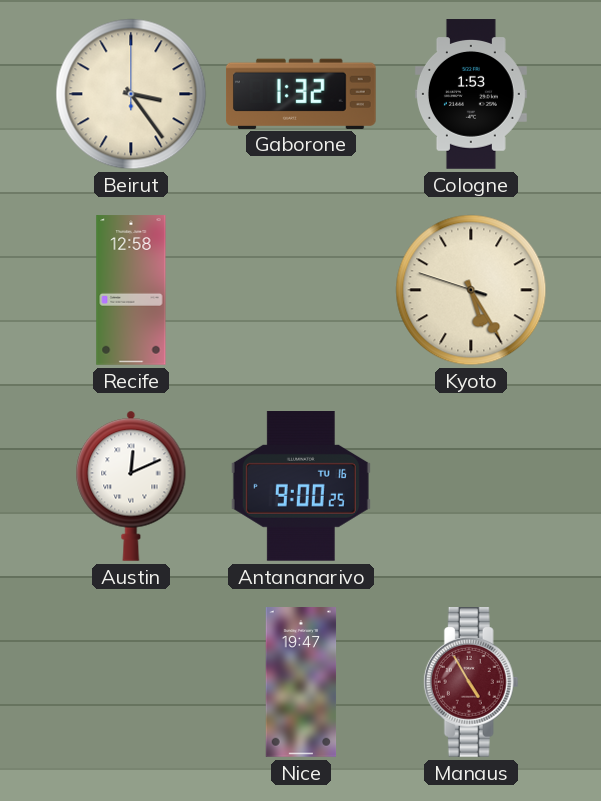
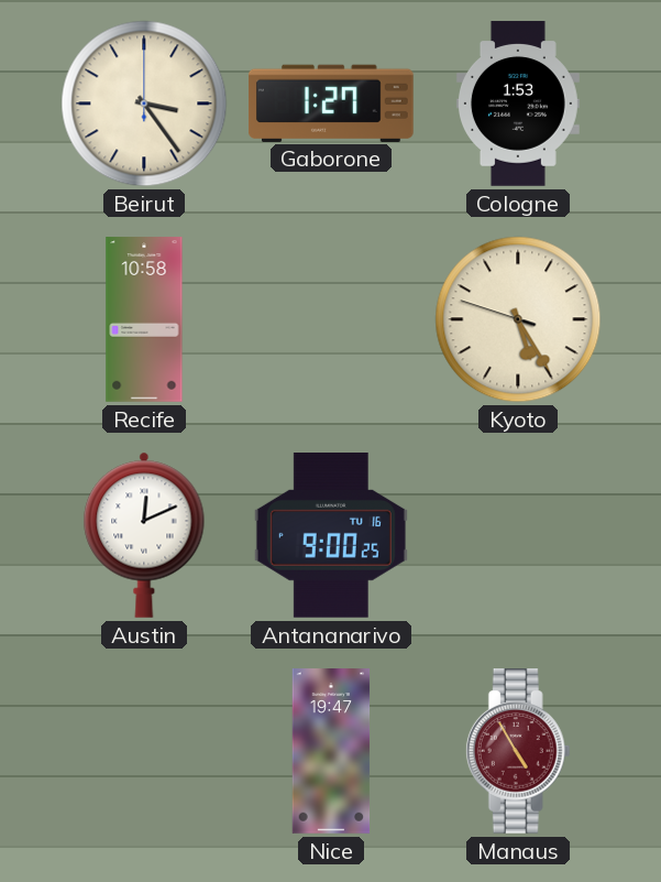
Gaborone: 1:32 -> 1:27 (332, 102)
Recife: 12:58 -> 10:58 (144, 319)
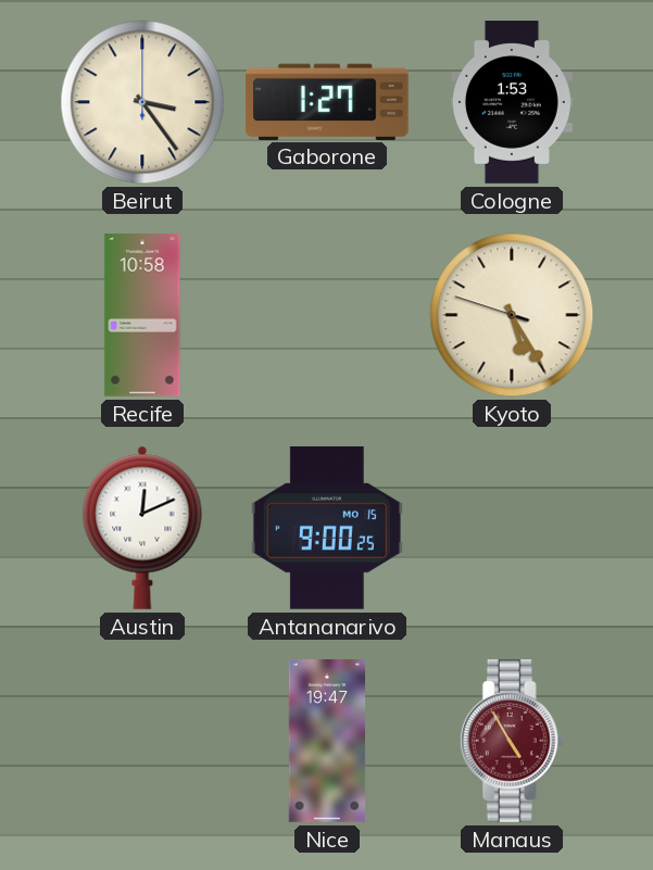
Antananarivo date: TU 16 -> MO 15 (327, 529)
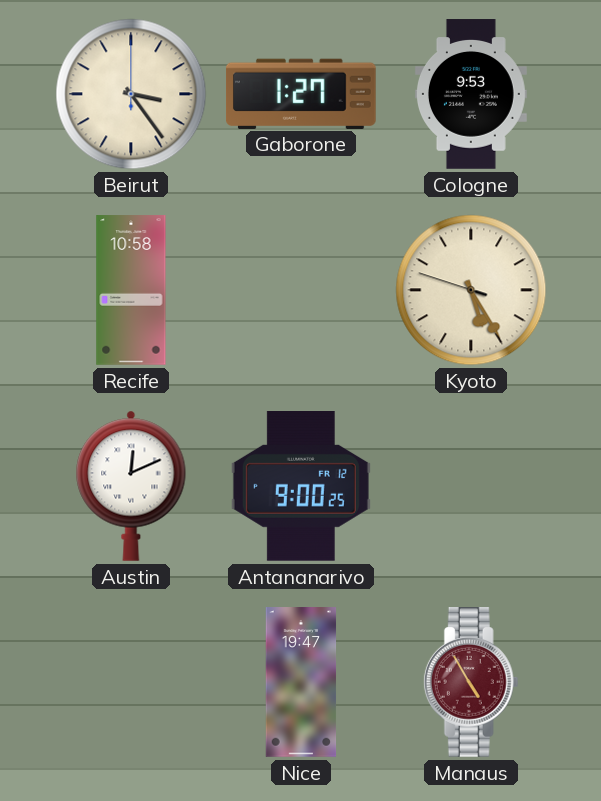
Cologne: 1:53 -> 9:53 (471, 94)
Antananarivo date: MO 15 -> FR 12 (301, 487)
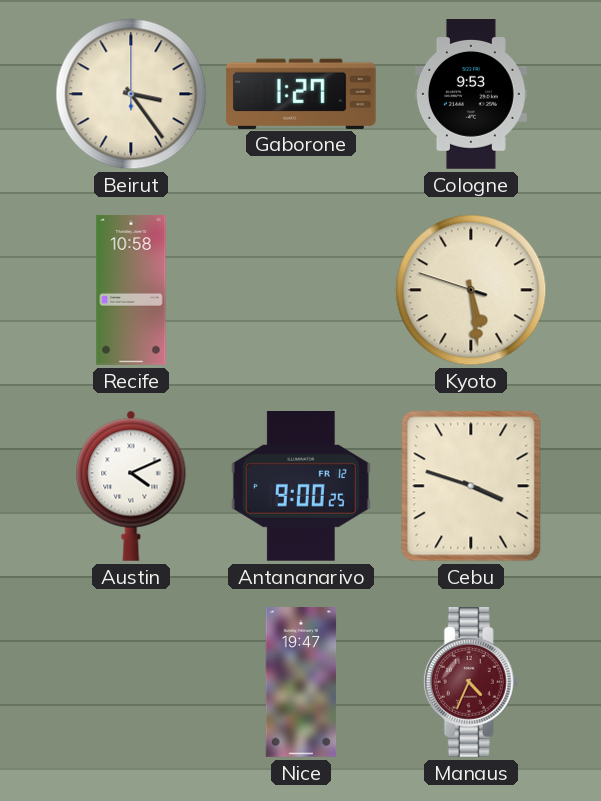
Kyoto: 5:24 -> 5:28 (471, 290)
Austin: 12:11 -> 4:11 (131, 486)
Cebu: none -> 3:48 (471, 486)
Manaus: 4:55 -> 4:34 (471, 683)
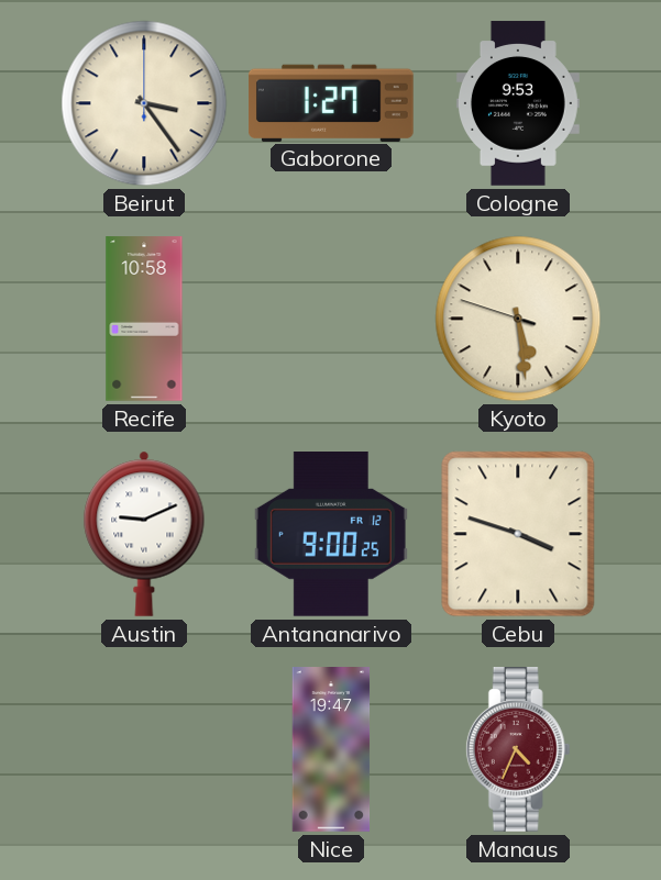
Austin: 4:11 -> 9:11 (144, 534)
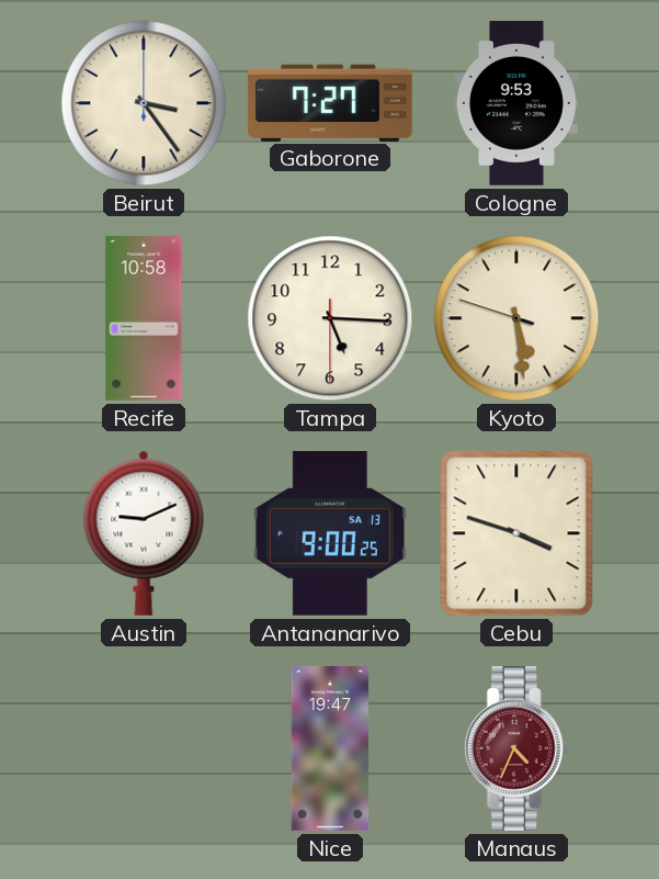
Gaborone: 1:27 -> 7:27 (331, 102)
Tampa: none -> 5:15 (330, 318)
Antananarivo date: FR 12 -> SA 13 (330, 534)
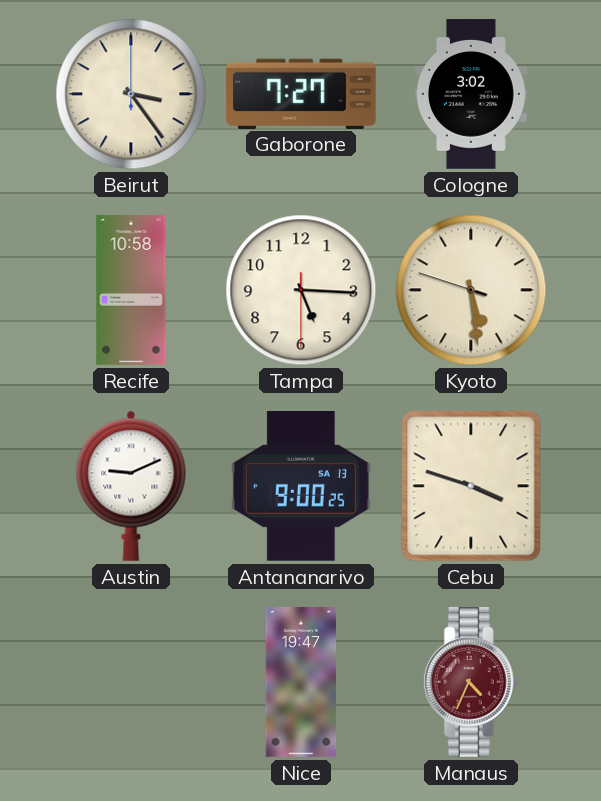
Cologne: 9:53 -> 3:02 (471, 94)
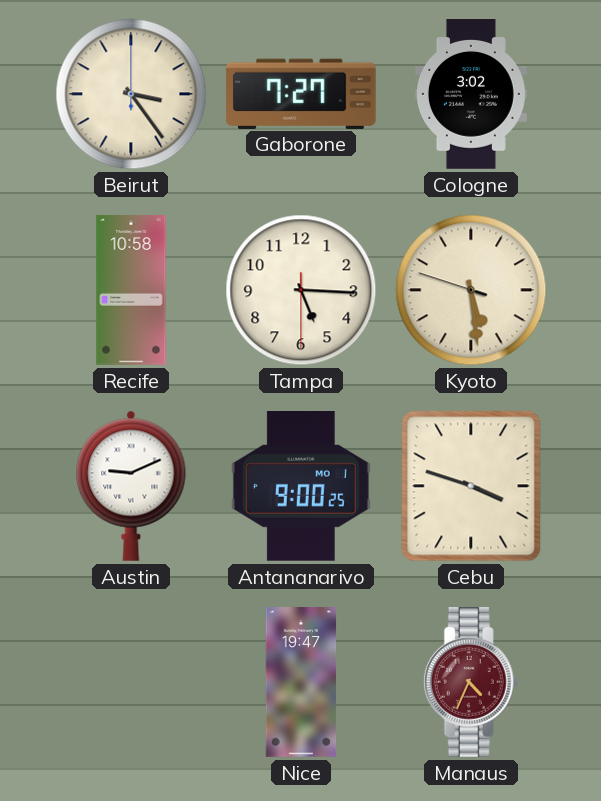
Antananarivo date: SA 13 -> MO 1 (301, 487)
